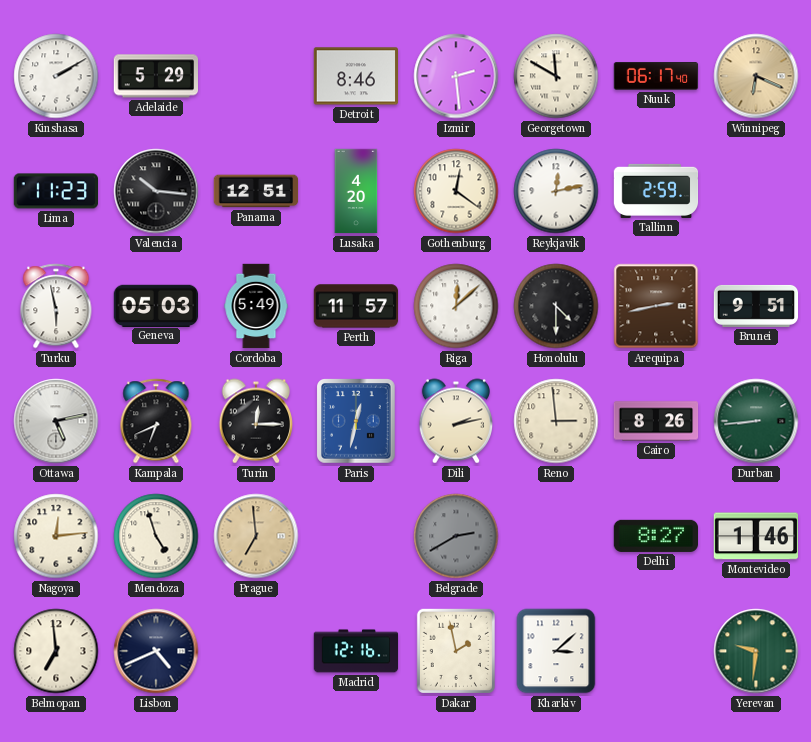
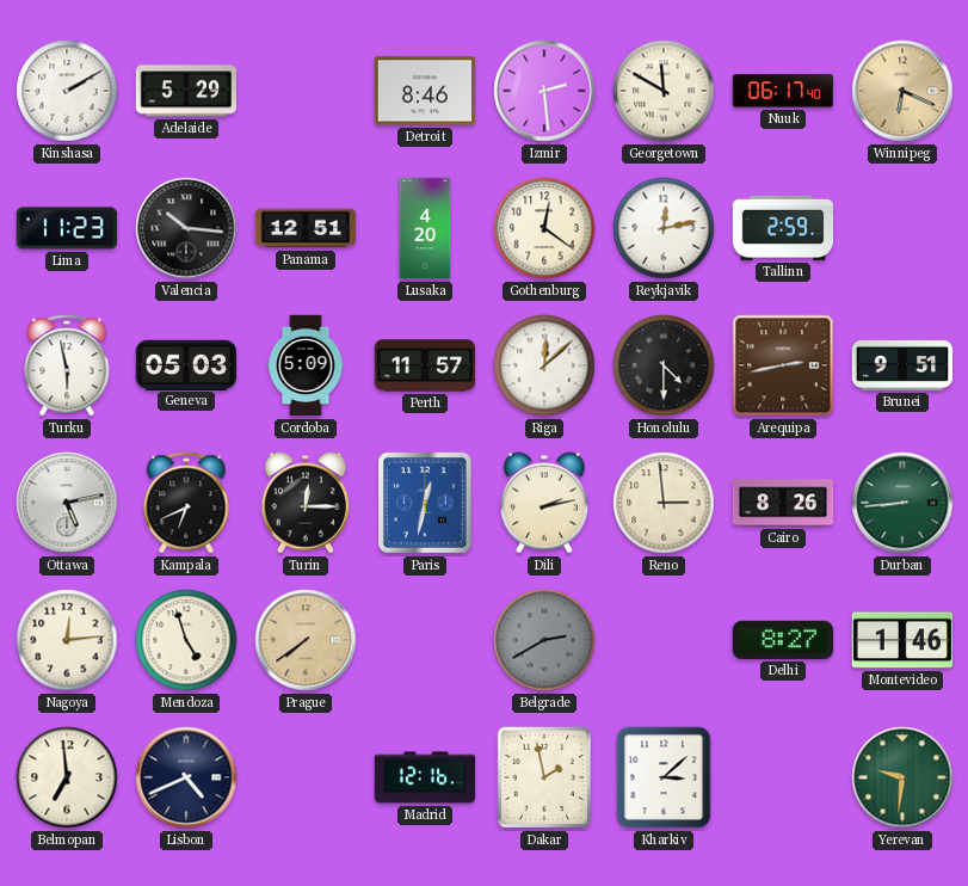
Cordoba: 5:49 -> 5:09 (306, 365)
Prague: 6:59 -> 7:39 (306, 640)
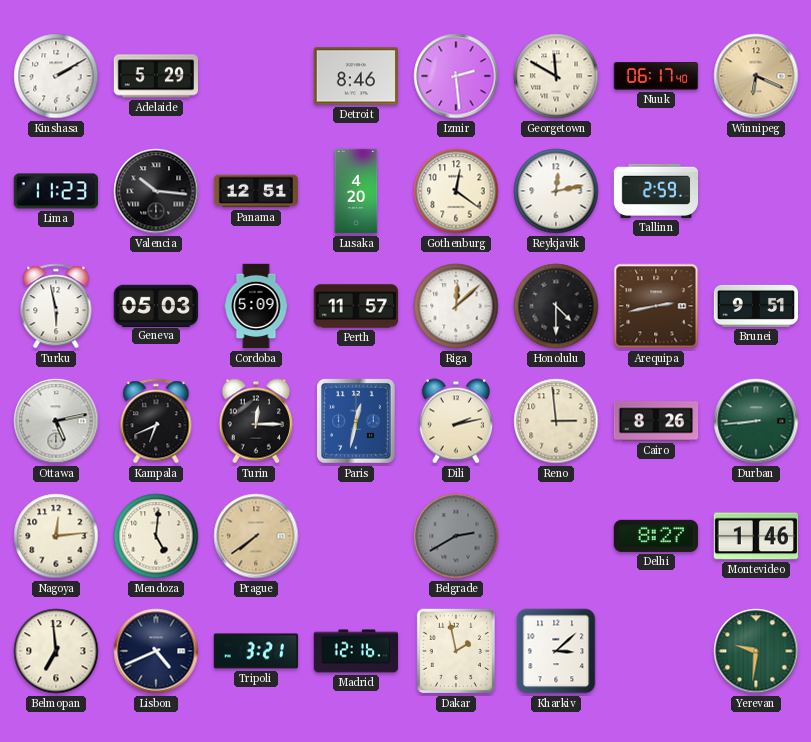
Mendoza: 4:57 -> 5:01 (156, 536)
Tripoli: none -> 3:21 (256, 651)
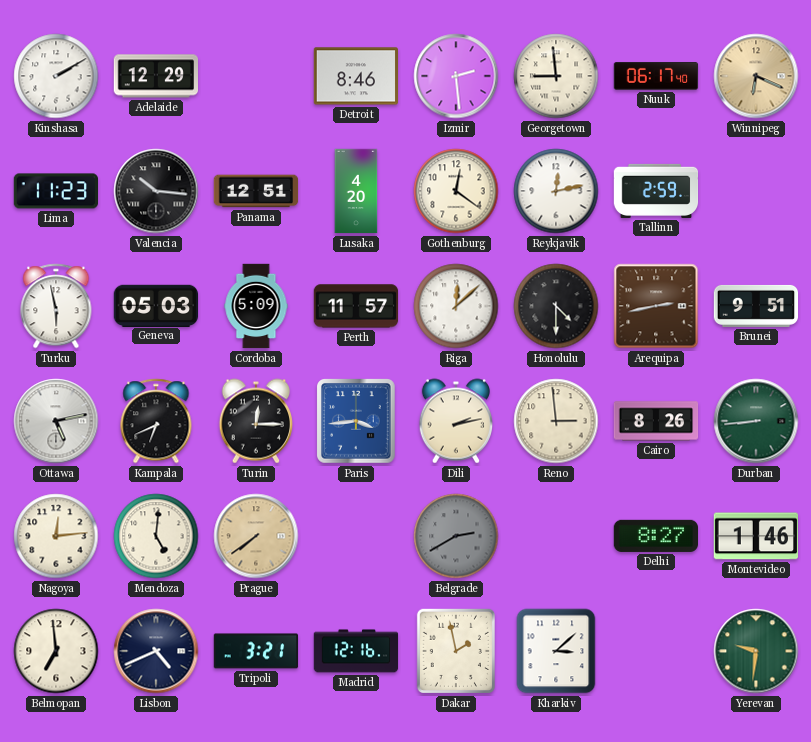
Adelaide: 5:29 -> 12:29 (155, 76)
Georgetown: 11:50 -> 8:59 (556, 76)
Paris: 12:32 -> 3:44 (357, 421)
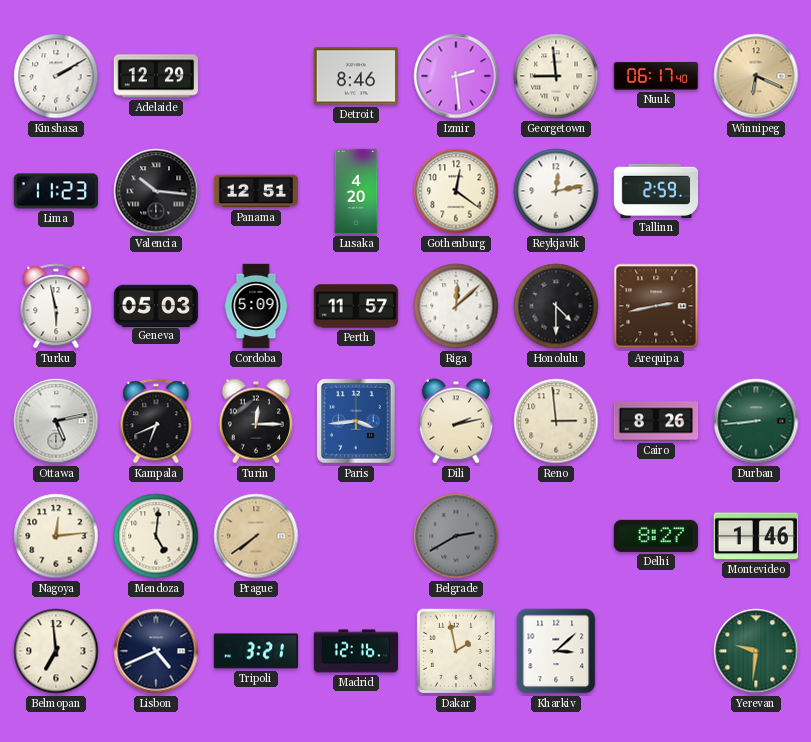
Brunei: 9:51 -> none (756, 306)
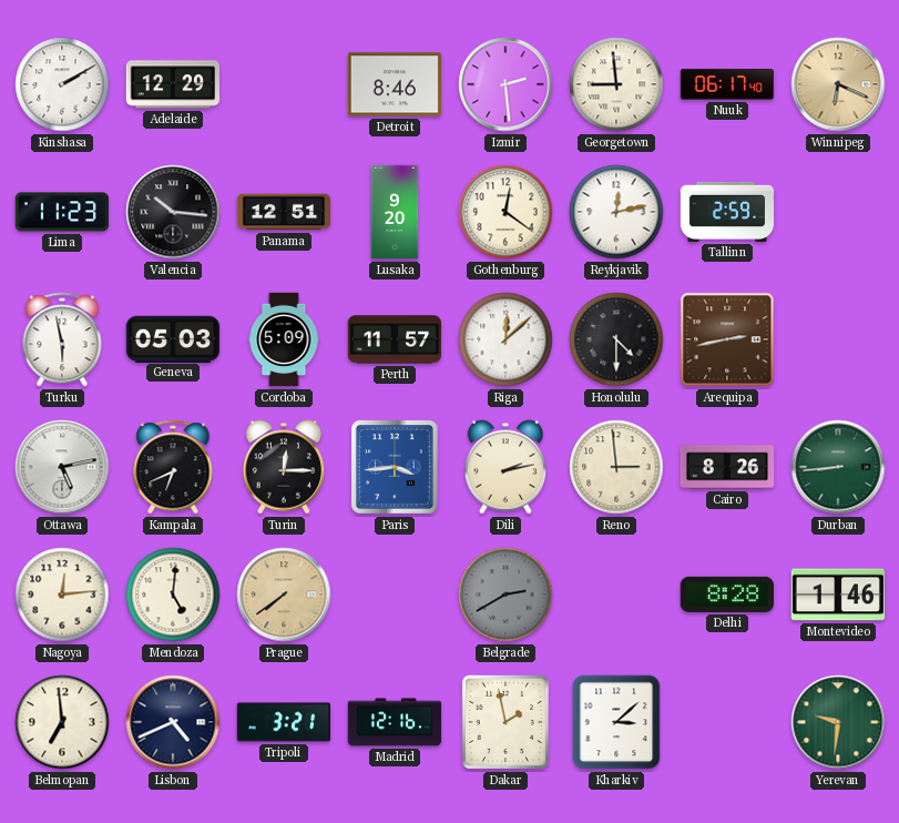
Lusaka: 4:20 -> 9:20 (395, 212)
Delhi: 8:27 -> 8:28 (726, 595)
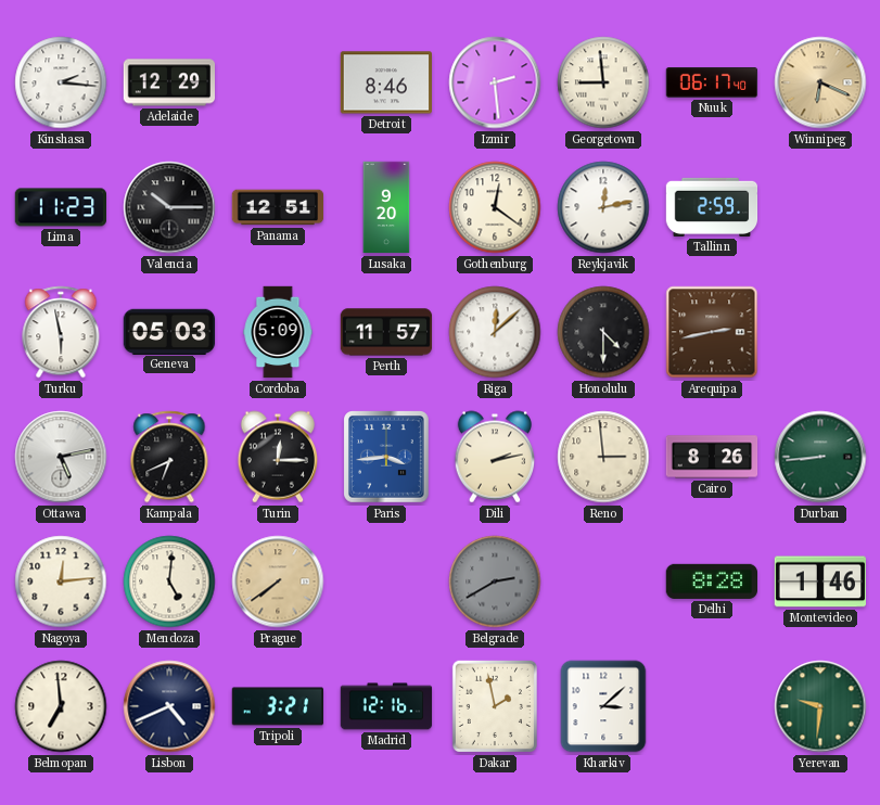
Kinshasa: 2:10 -> 2:16 (61, 82)
Valencia: 10:16 -> 10:15 (169, 207)
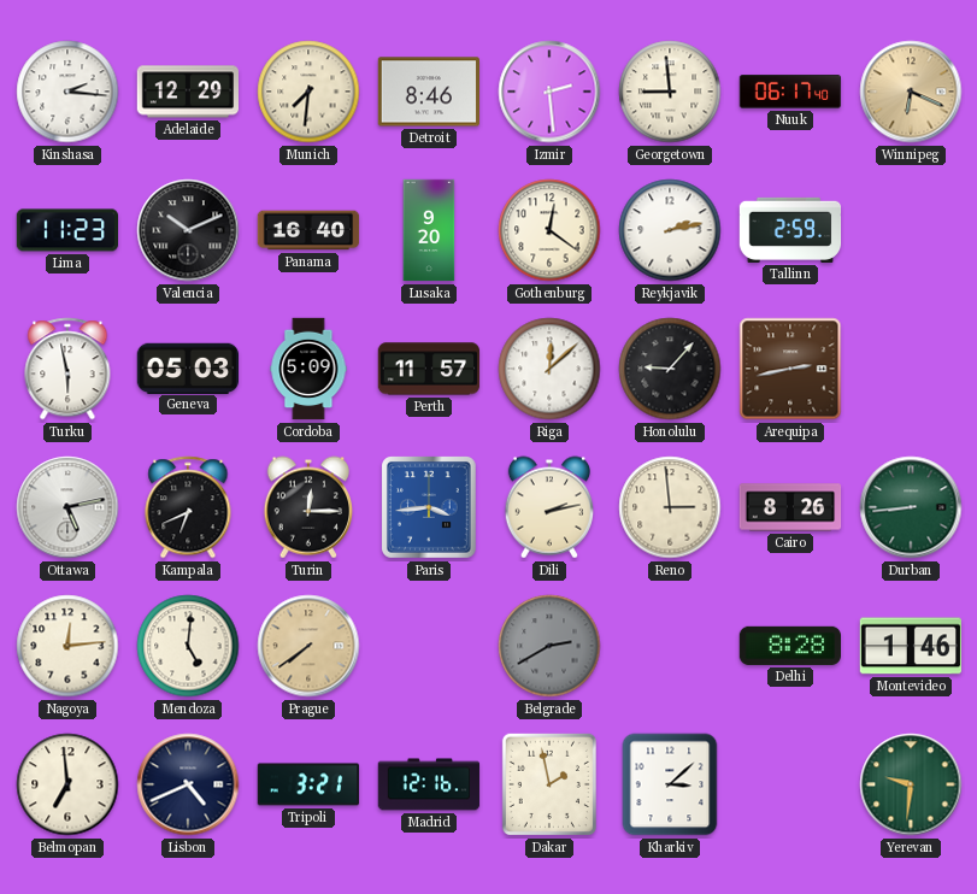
Munich: none -> 7:31 (308, 92)
Valencia: 10:15 -> 10:11 (188, 230)
Panama: 12:51 -> 16:40 (308, 230)
Reykjavik: 12:13 -> 2:13 (670, 230)
Honolulu: 4:30 -> 9:07 (670, 369)
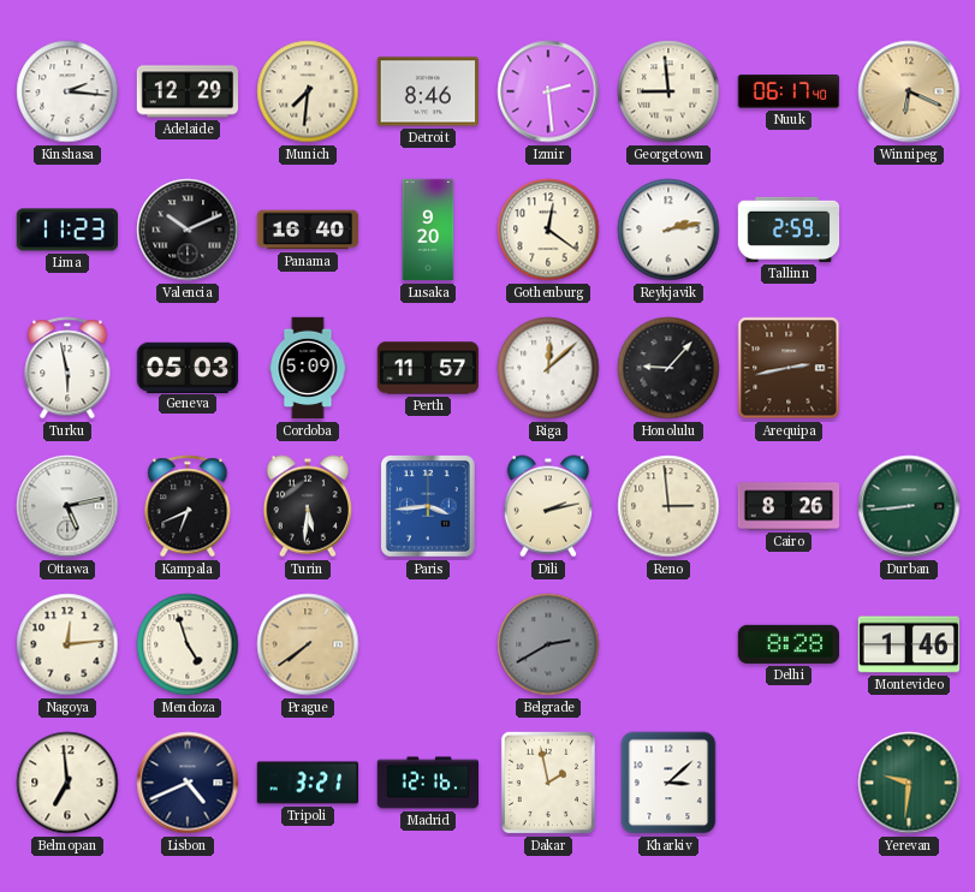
Turin: 12:15 -> 5:31 (307, 506)
Mendoza: 5:01 -> 4:57 (188, 644)
